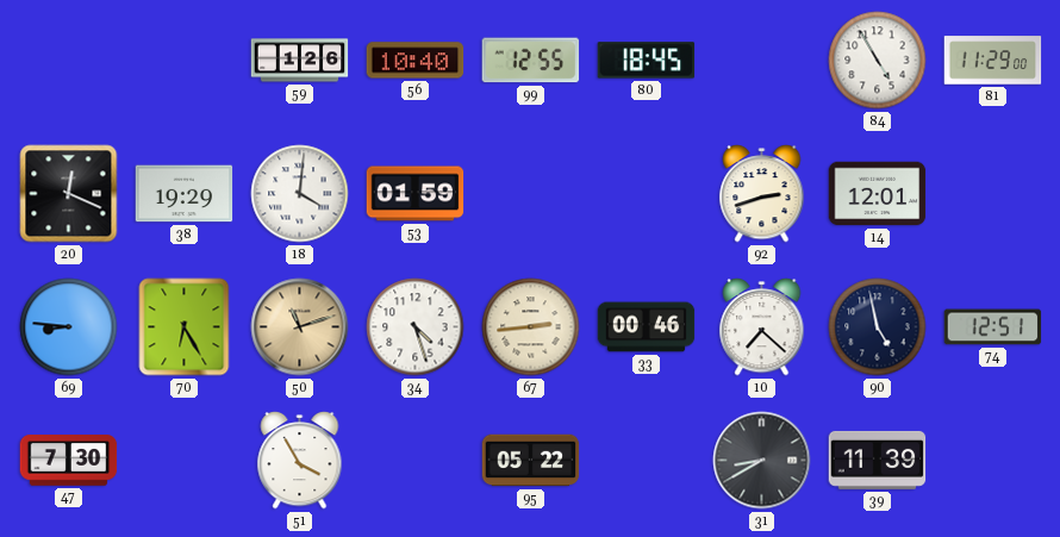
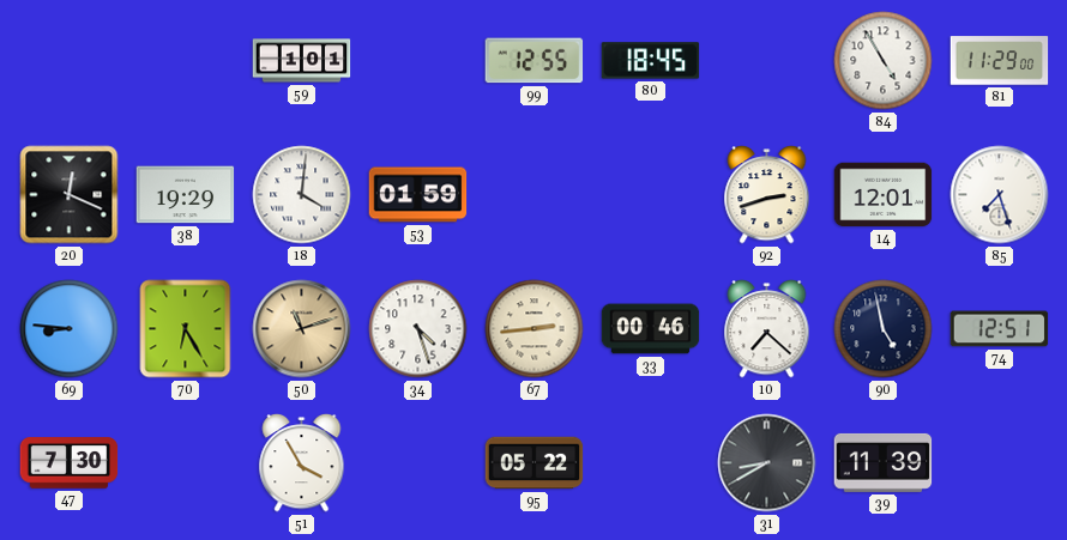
59: 1:26 -> 1:01 (302, 61)
56: 10:40 -> none (416, 61)
85: none -> 7:27 (1000, 195)
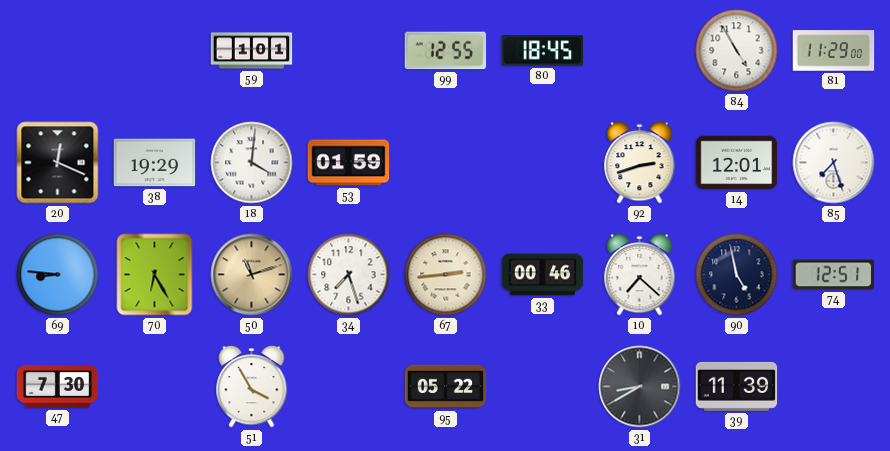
34: 4:27 -> 7:27 (349, 275)
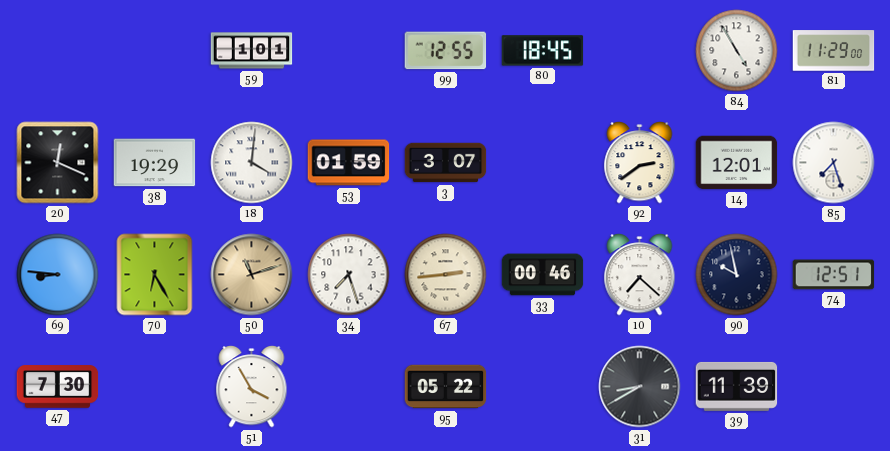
3: none -> 3:07 (446, 163)
92: 2:42 -> 2:39 (640, 163)
90: 4:58 -> 9:58 (737, 275)
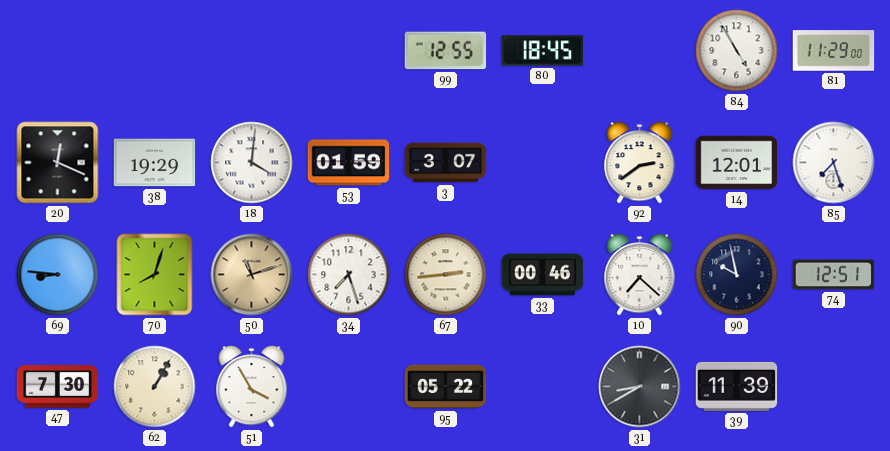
59: 1:01 -> none (252, 51)
70: 6:25 -> 8:03 (155, 275)
62: none -> 1:05 (155, 387)
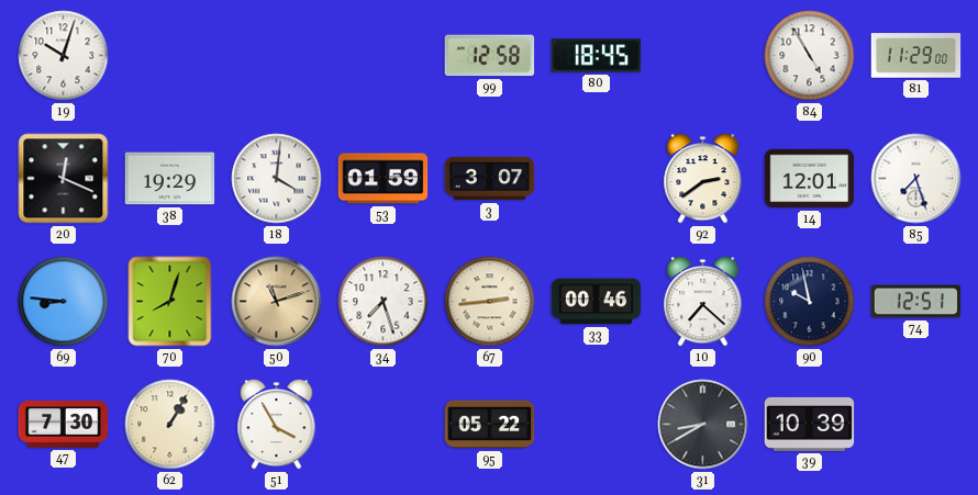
19: none -> 10:03 (64, 56)
99: 12:55 -> 12:58 (490, 56)
39: 11:39 -> 10:39 (810, 424)
